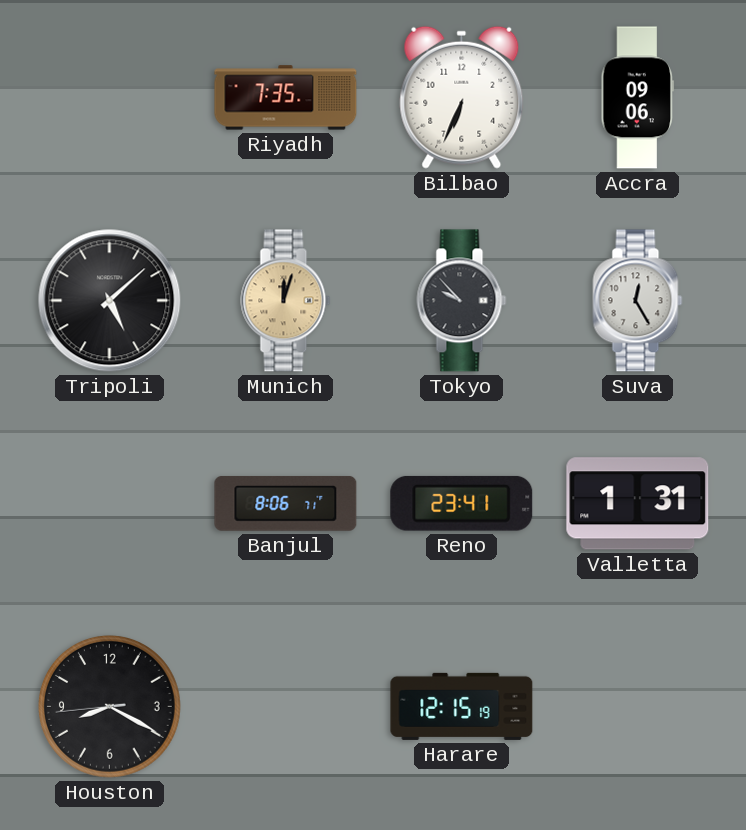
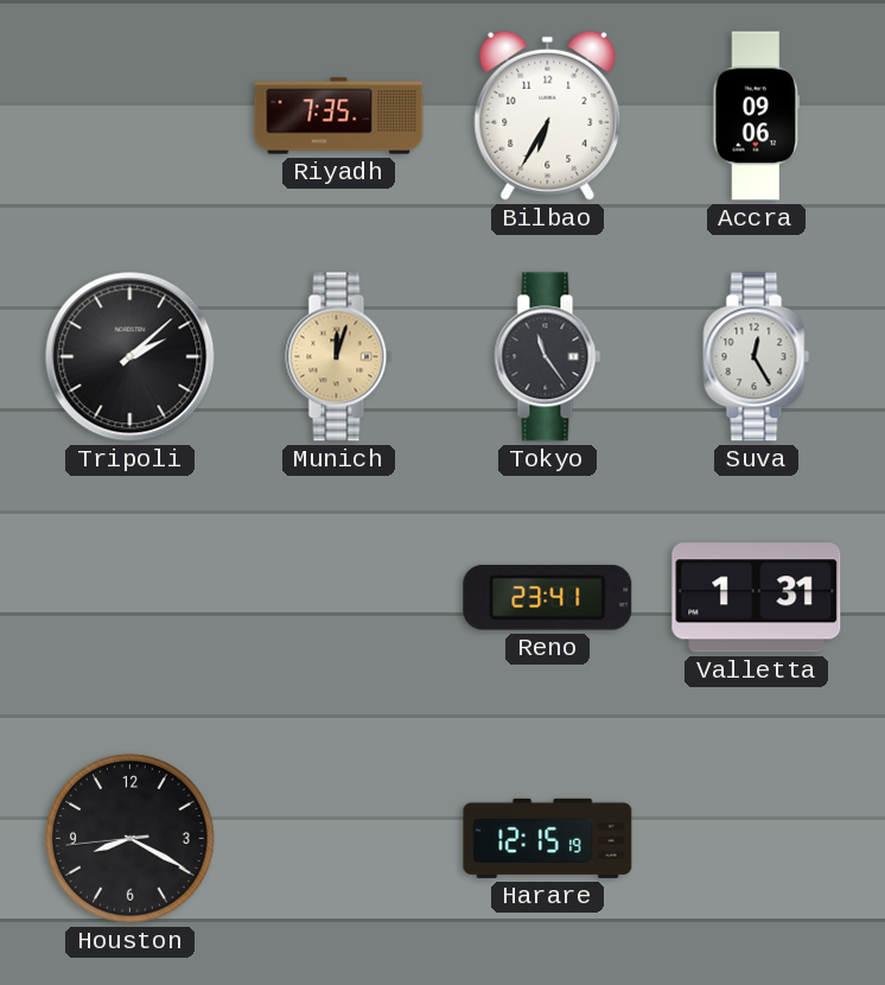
Bilbao: 6:34 -> 6:35 (548, 115)
Tripoli: 5:08 -> 2:08 (130, 357)
Tokyo: 9:53 -> 11:24 (548, 357)
Banjul: 8:06 -> none (286, 503)
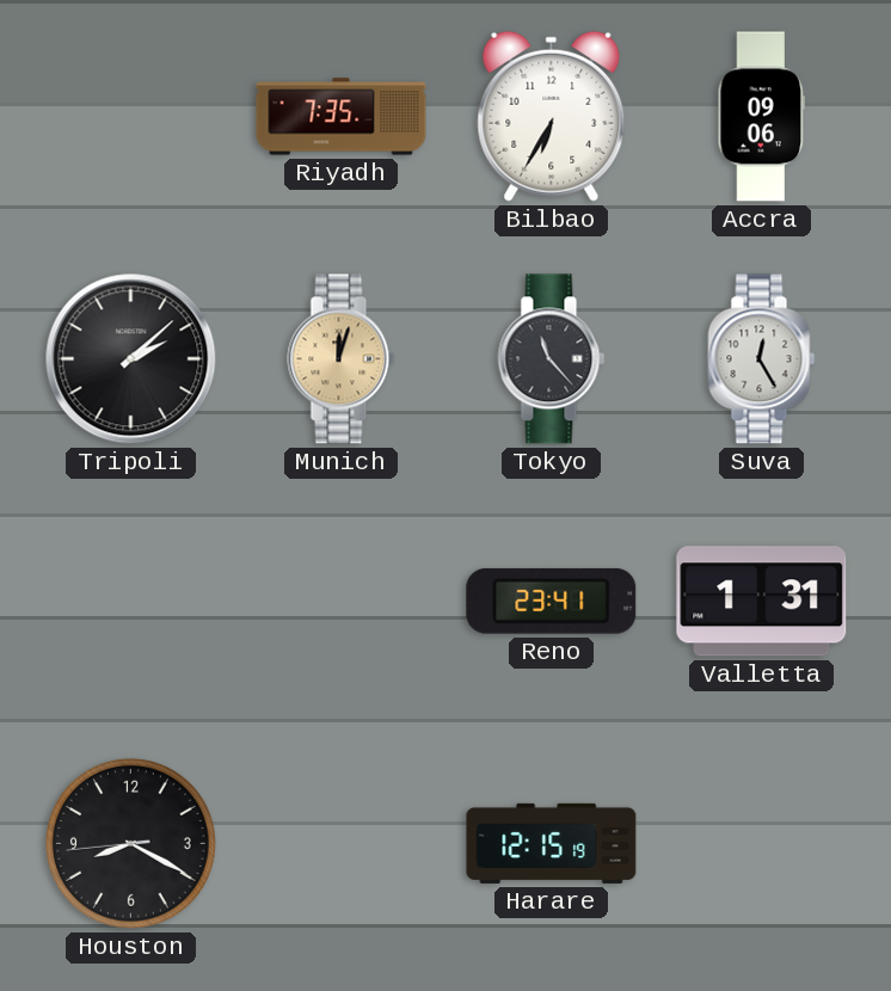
Tokyo: 11:24 -> 11:23 (552, 359)
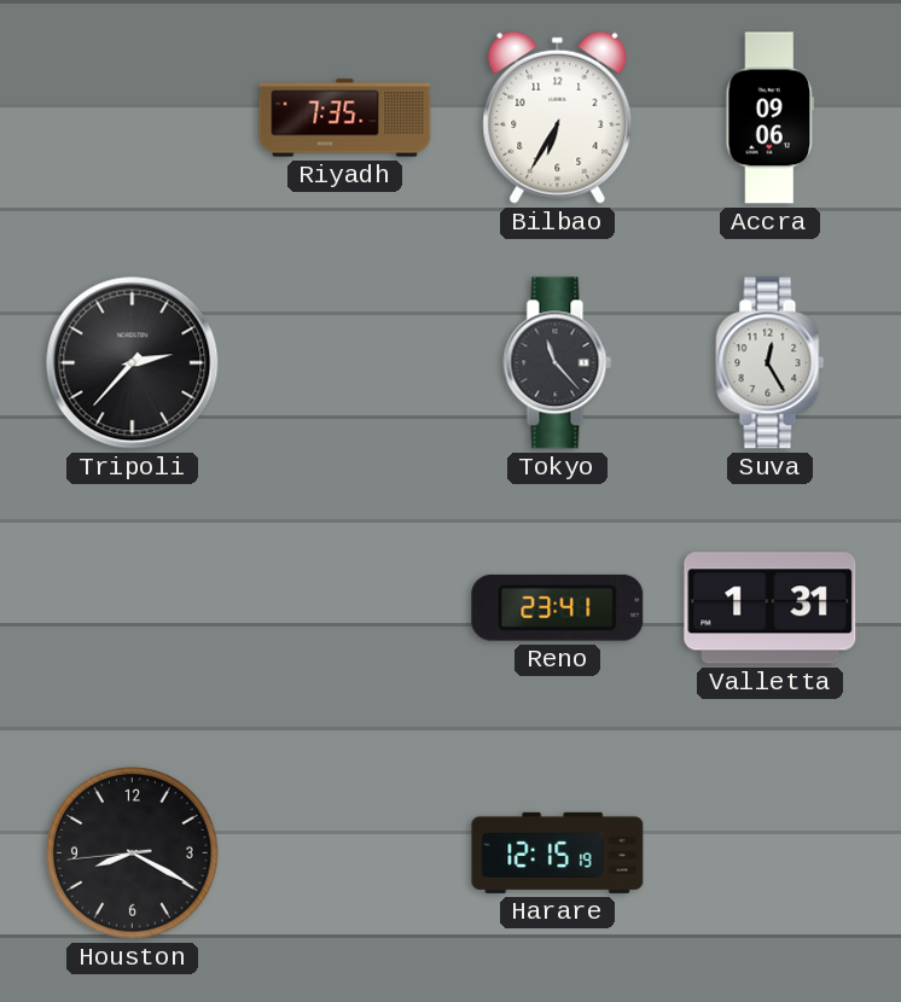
Tripoli: 2:08 -> 2:37 (133, 363)
Munich: 12:03 -> none (342, 359)
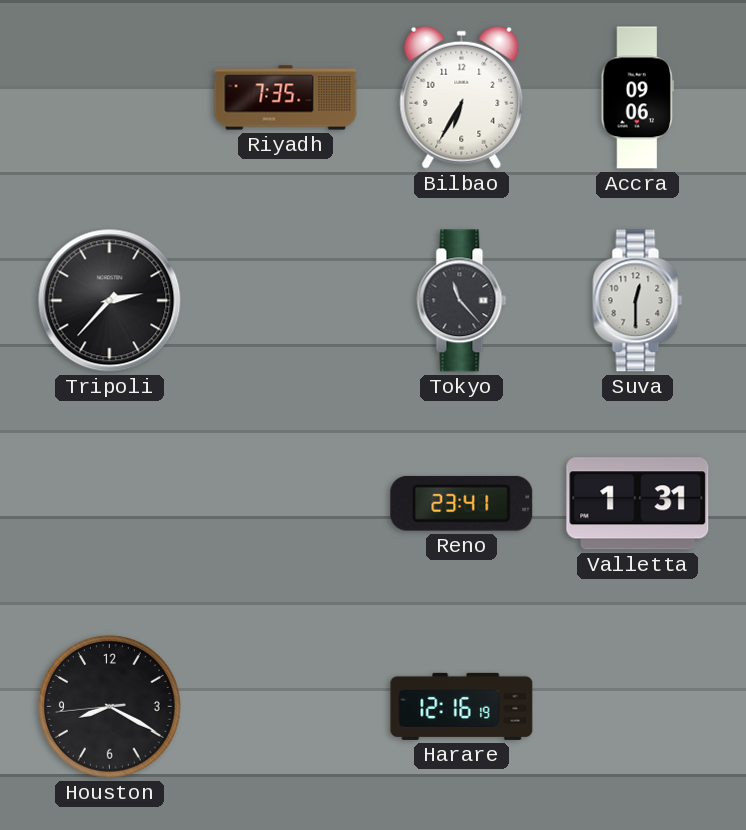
Suva: 12:25 -> 12:30 (638, 301)
Harare: 12:15 -> 12:16 (462, 706)
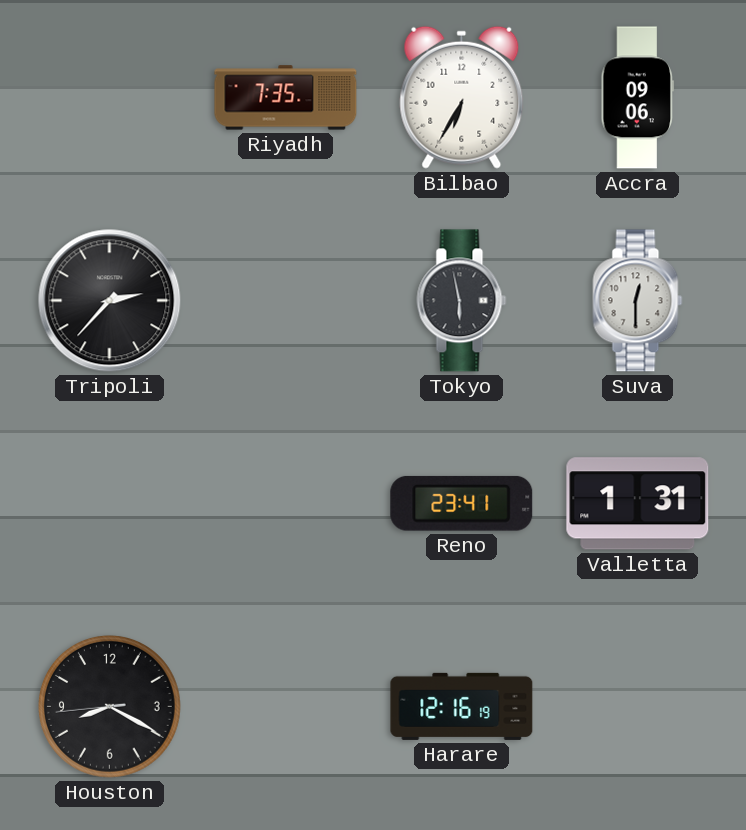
Tokyo: 11:23 -> 5:58 (462, 301)
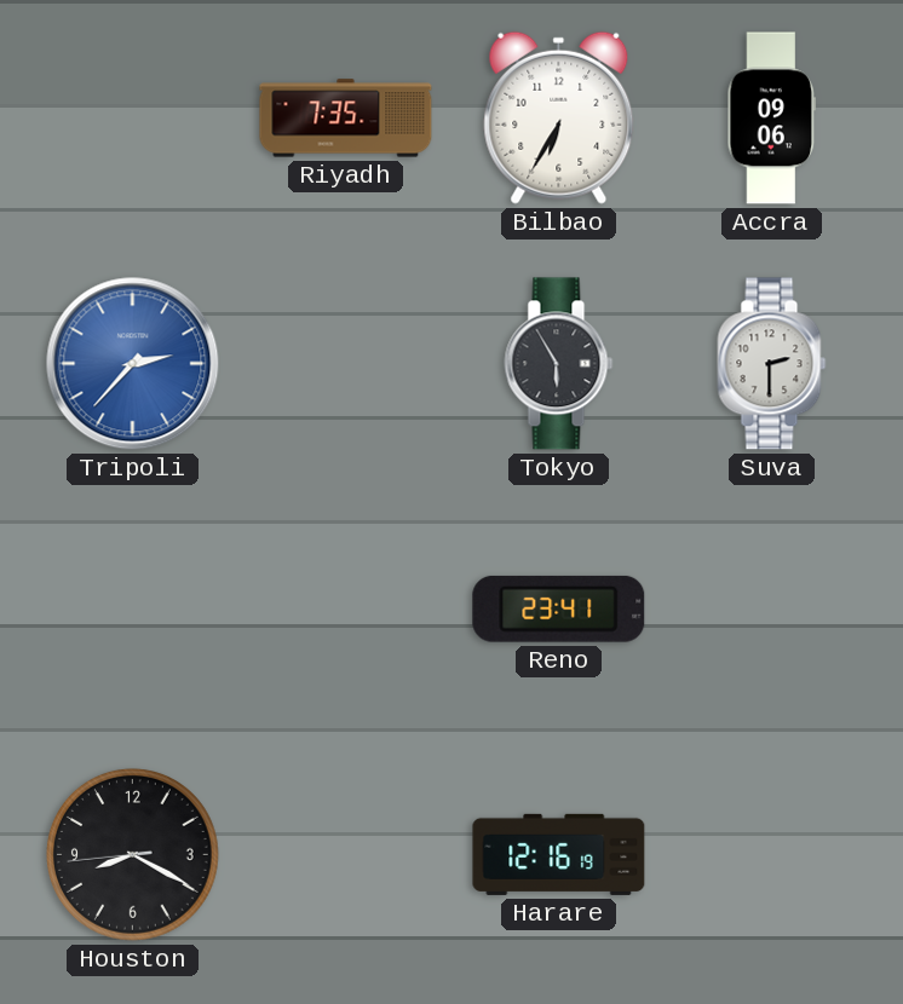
Tripoli dial: black -> blue (133, 364)
Tokyo: 5:58 -> 5:55 (559, 364)
Suva: 12:30 -> 2:30 (772, 364)
Valletta: 1:31 -> none (638, 504)
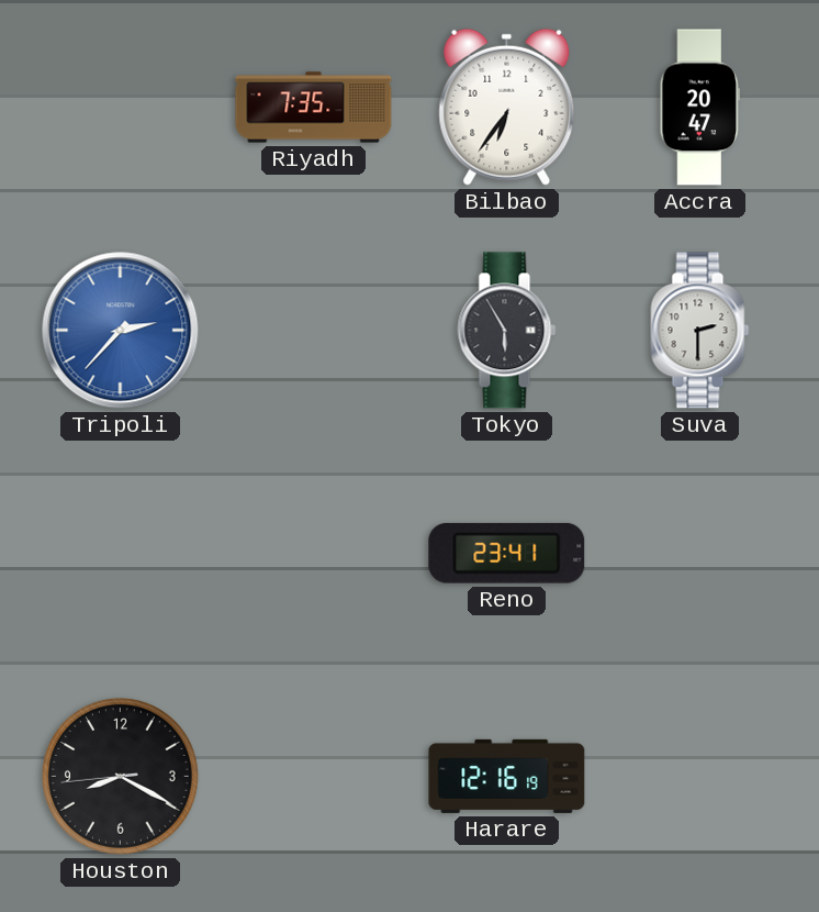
Bilbao: 6:35 -> 6:36 (507, 107)
Accra: 09:06 -> 20:47 (700, 108)
